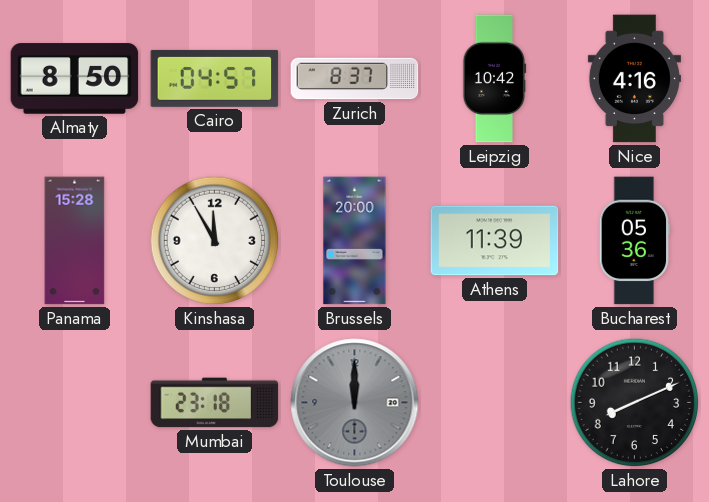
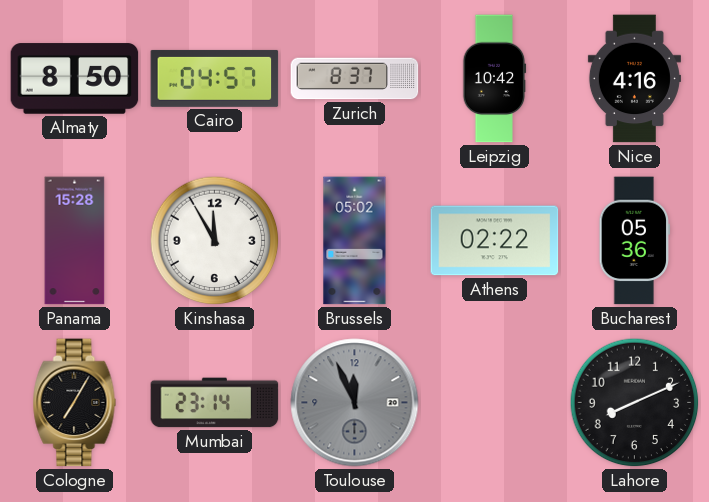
Brussels: 20:00 -> 05:02 (355, 241)
Athens: 11:39 -> 02:22 (495, 241)
Cologne: none -> 7:05 (75, 403)
Mumbai: 23:18 -> 23:14 (215, 403)
Toulouse: 12:00 -> 11:56 (355, 403)
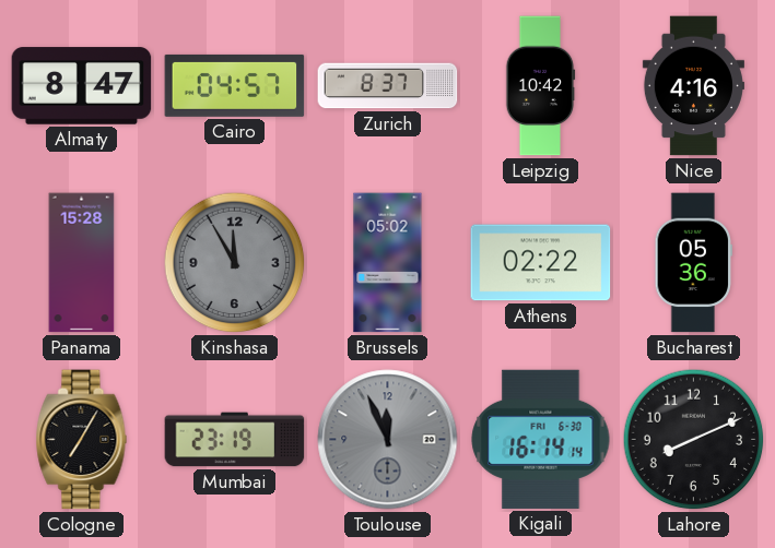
Almaty: 8:50 -> 8:47 (82, 86)
Kinshasa dial: white -> grey (235, 263)
Mumbai: 23:14 -> 23:19 (235, 440)
Kigali: none -> 16:14 (541, 439)
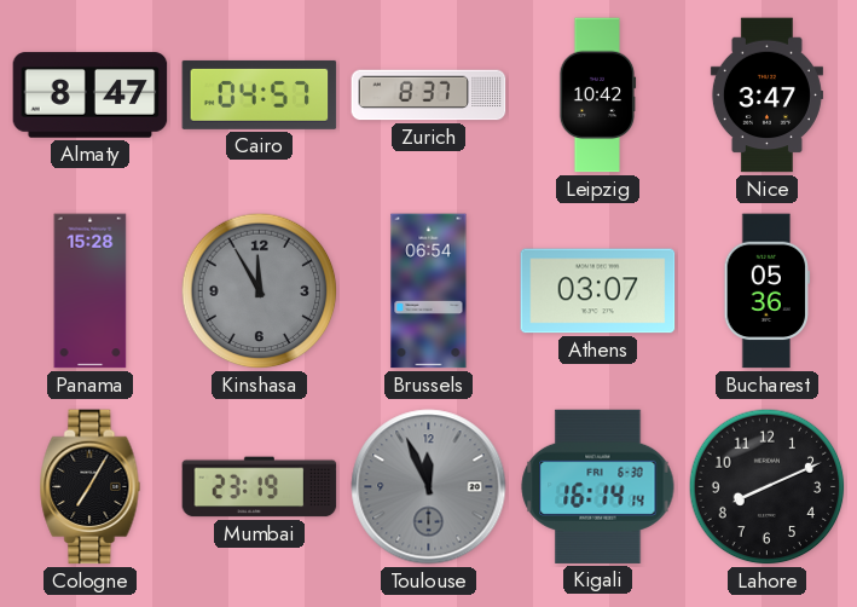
Nice: 4:16 -> 3:47 (766, 96)
Brussels: 05:02 -> 06:54 (429, 291)
Athens: 02:22 -> 03:07 (598, 291)
